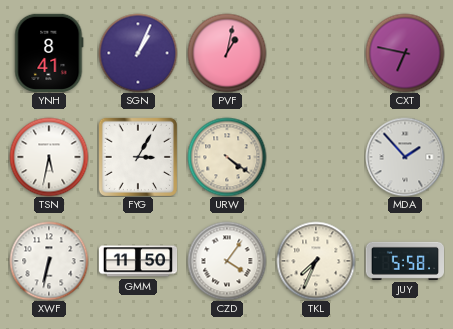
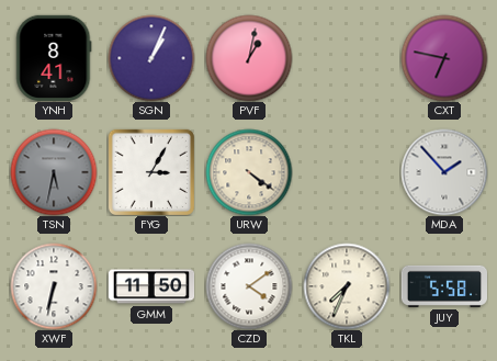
TSN dial: white -> grey (54, 172)
CZD: 4:06 -> 4:09 (249, 286)
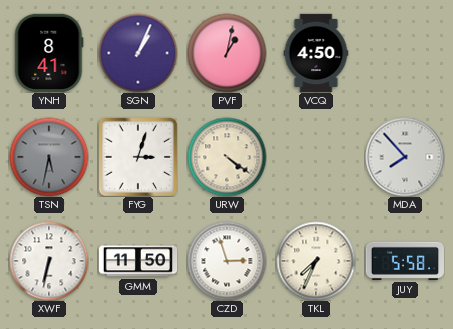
VCQ: none -> 4:50 (316, 53)
CXT: 6:47 -> none (444, 58)
FYG: 3:05 -> 3:03 (137, 156)
MDA: 1:53 -> 7:53 (405, 157)
CZD: 4:09 -> 2:57 (227, 261)
